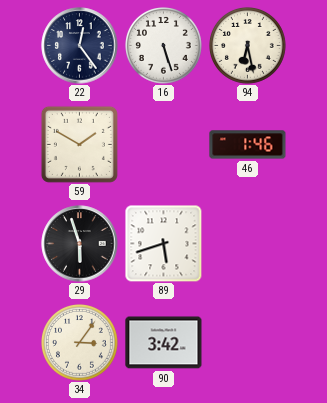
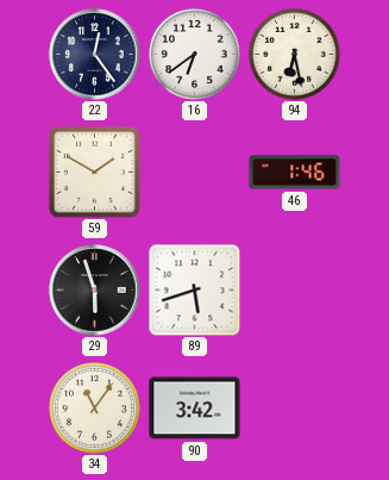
16: 5:27 -> 6:39 (195, 55)
34: 3:06 -> 11:06 (95, 409)
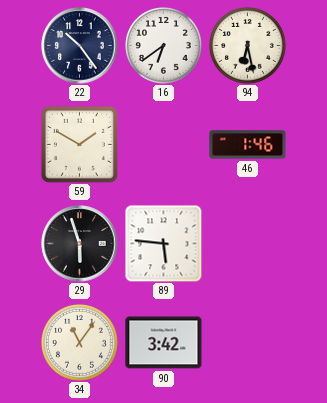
22: 12:24 -> 10:24 (80, 46)
89: 5:42 -> 5:46 (163, 243)
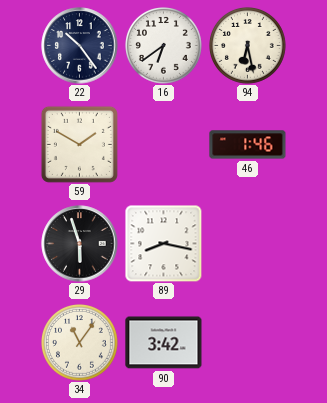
89: 5:46 -> 8:17 (163, 243)
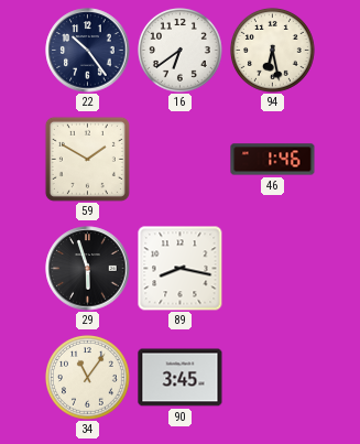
90: 3:42 -> 3:45 (181, 378)
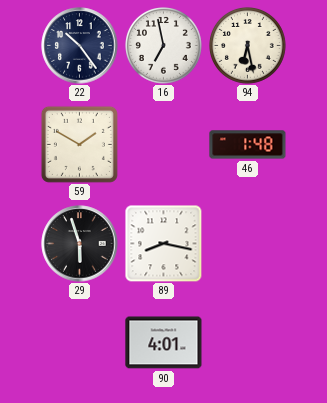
16: 6:39 -> 6:58 (164, 46)
46: 1:46 -> 1:48 (248, 145)
34: 11:06 -> none (88, 378)
90: 3:45 -> 4:01 (164, 343)
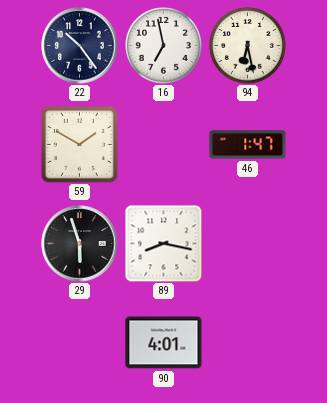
46: 1:48 -> 1:47 (248, 145)
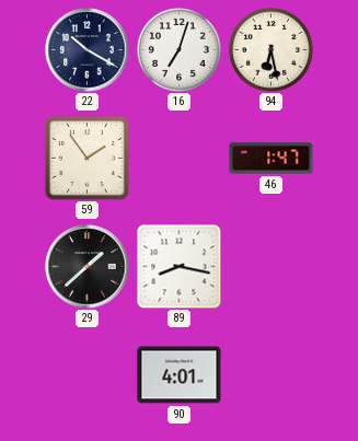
22: 10:24 -> 10:20 (88, 50)
16: 6:58 -> 7:03 (180, 50)
59: 1:50 -> 1:54 (86, 158)
29: 5:57 -> 1:38 (88, 267)
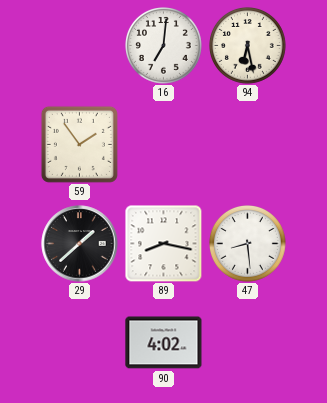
22: 10:20 -> none (88, 50)
16: 7:03 -> 7:01 (164, 46)
46: 1:47 -> none (272, 159)
47: none -> 8:29 (248, 244)
90: 4:01 -> 4:02 (164, 343)
